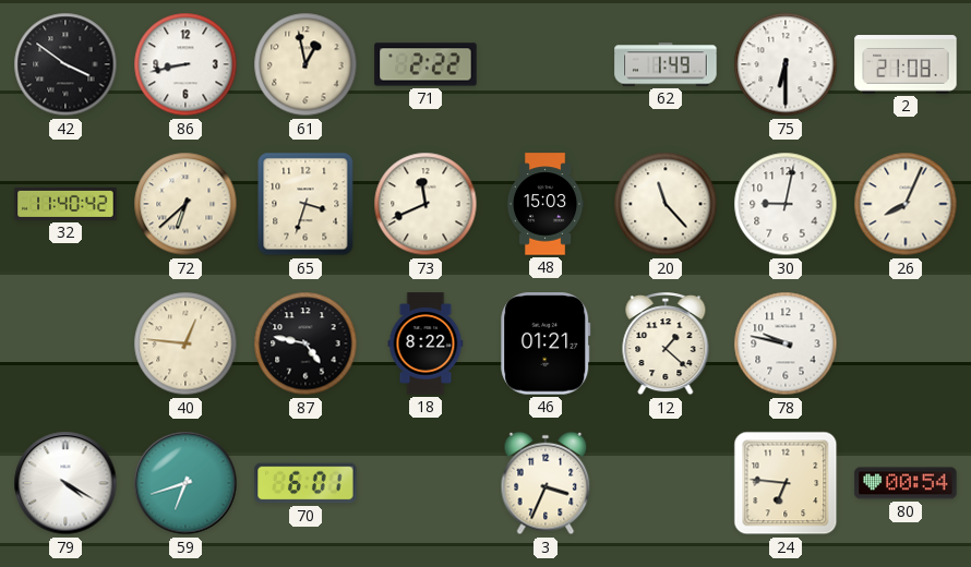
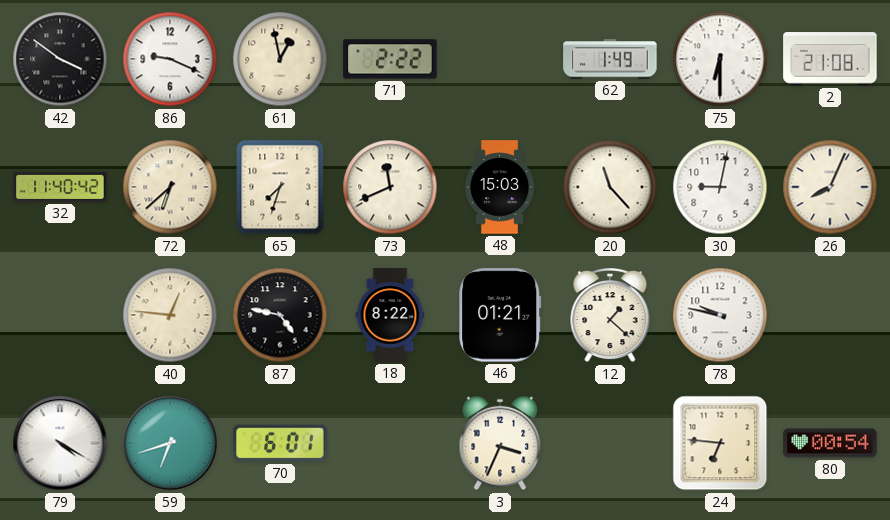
86: 8:43 -> 9:19 (170, 59)
65: 3:33 -> 7:33 (280, 187)
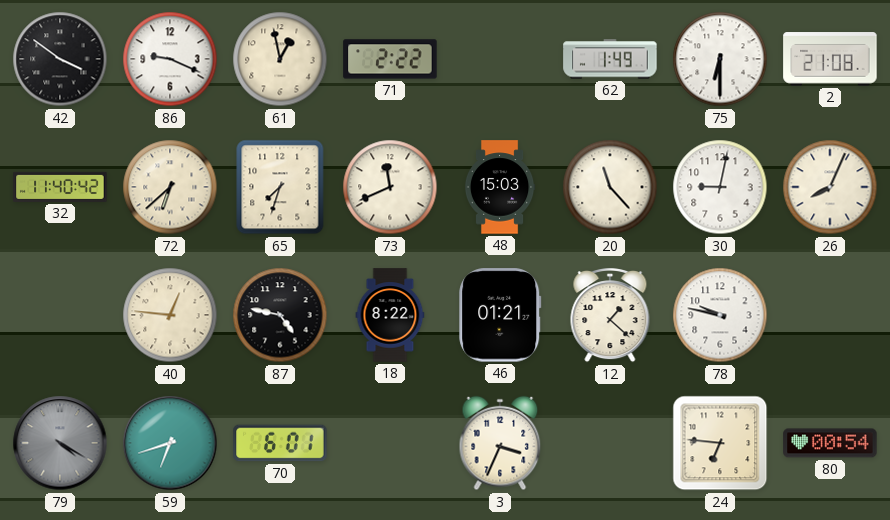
79 dial: white -> grey (60, 443)
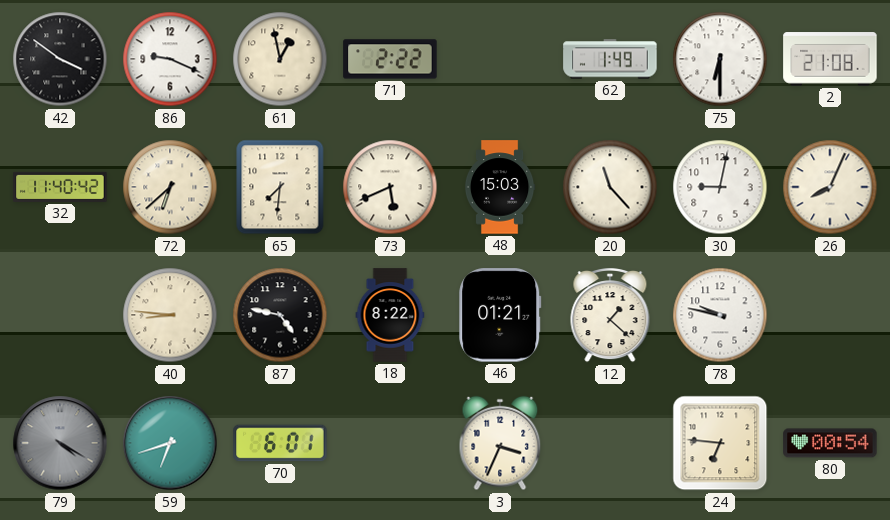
65: 7:33 -> 7:31 (280, 187)
73: 11:41 -> 5:41 (390, 187)
40: 12:46 -> 8:46 (170, 315)
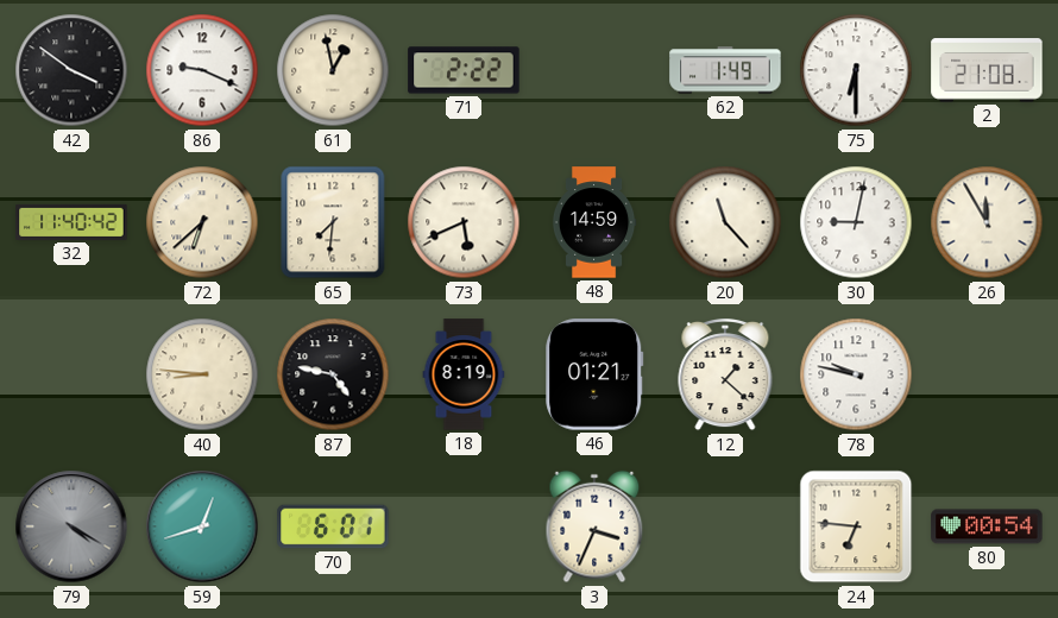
48: 15:03 -> 14:59 (594, 222)
26: 8:04 -> 11:55 (987, 222)
18: 8:22 -> 8:19 (464, 374)
59: 6:42 -> 12:42 (202, 526)
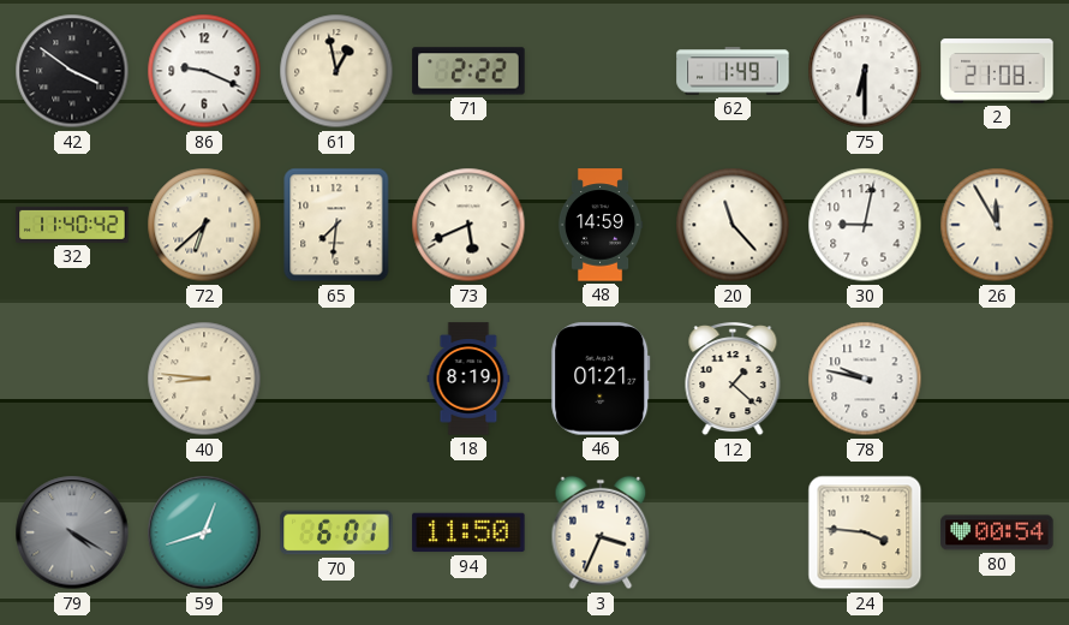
87: 4:47 -> none (333, 374)
94: none -> 11:50 (468, 532)
24: 6:46 -> 3:46 (865, 532)
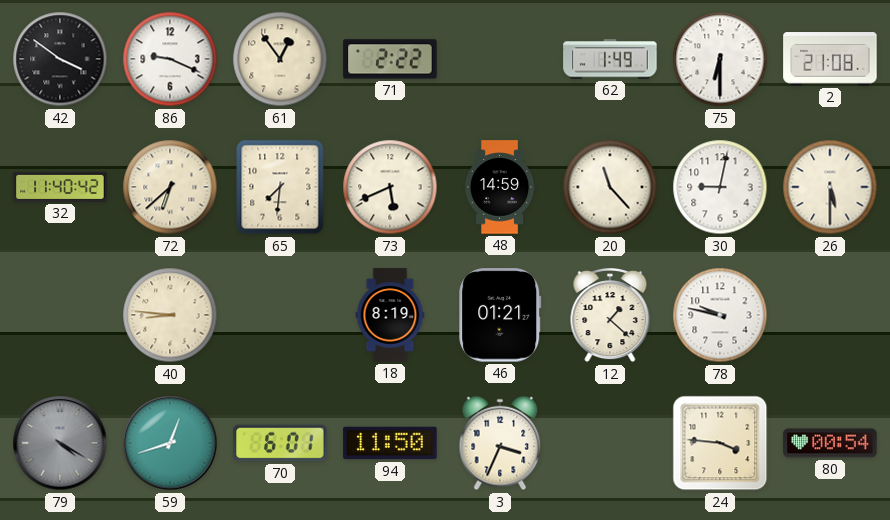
61: 12:58 -> 12:54 (280, 59)
26: 11:55 -> 5:30 (830, 187)
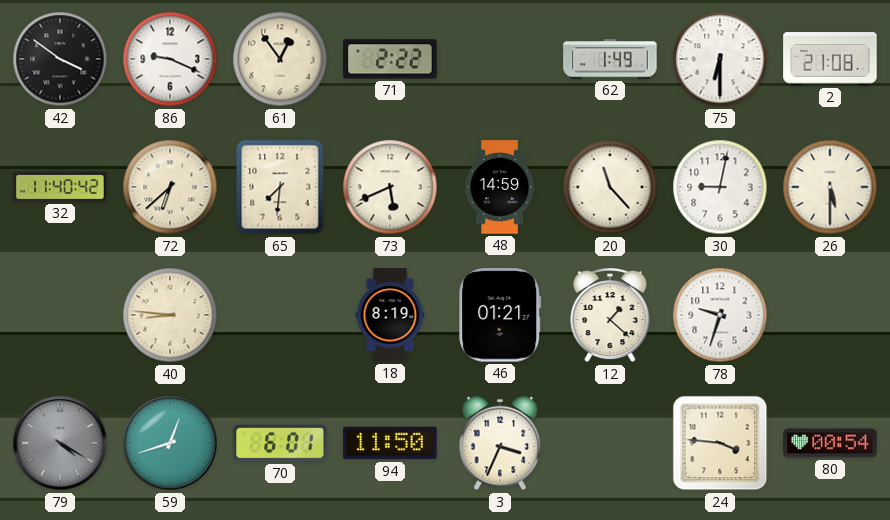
78: 9:47 -> 9:33 (720, 315)
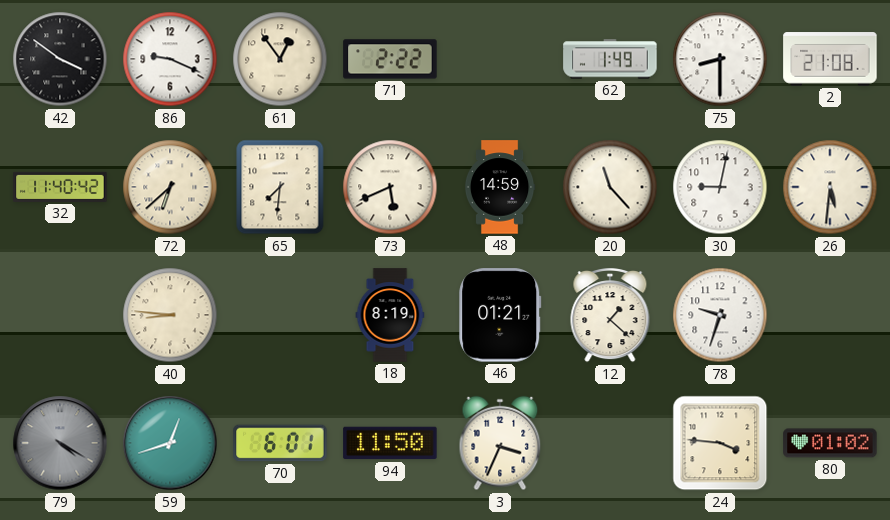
75: 6:30 -> 8:30 (720, 59)
26: 5:30 -> 5:31 (830, 187)
80: 00:54 -> 01:02 (830, 443)
